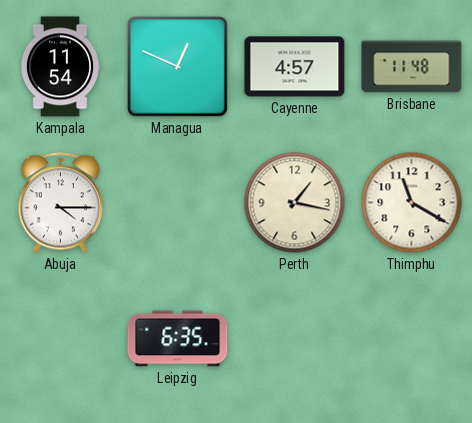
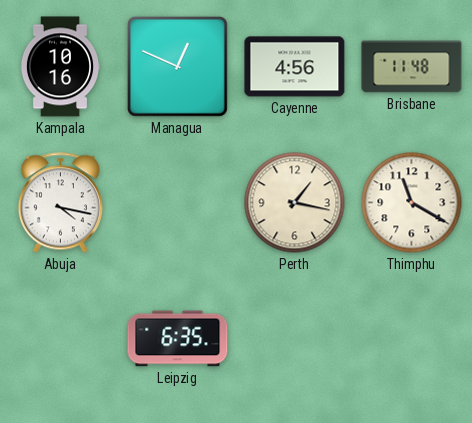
Kampala: 11:54 -> 10:16 (59, 67)
Cayenne: 4:57 -> 4:56 (295, 67)
Abuja: 4:15 -> 4:17 (60, 203)
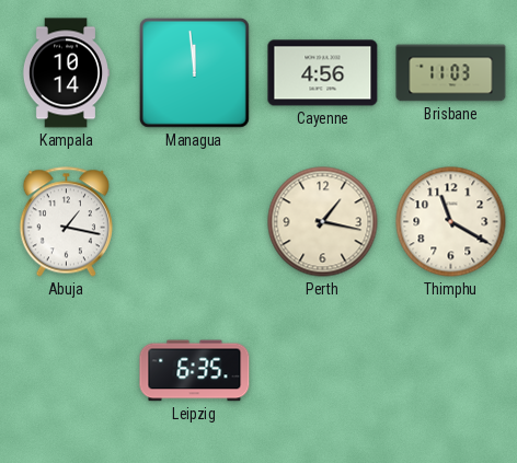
Kampala: 10:16 -> 10:14 (65, 73)
Managua: 12:49 -> 11:59 (194, 72)
Brisbane: 11:48 -> 11:03 (451, 73)
Abuja: 4:17 -> 1:17 (66, 222)
